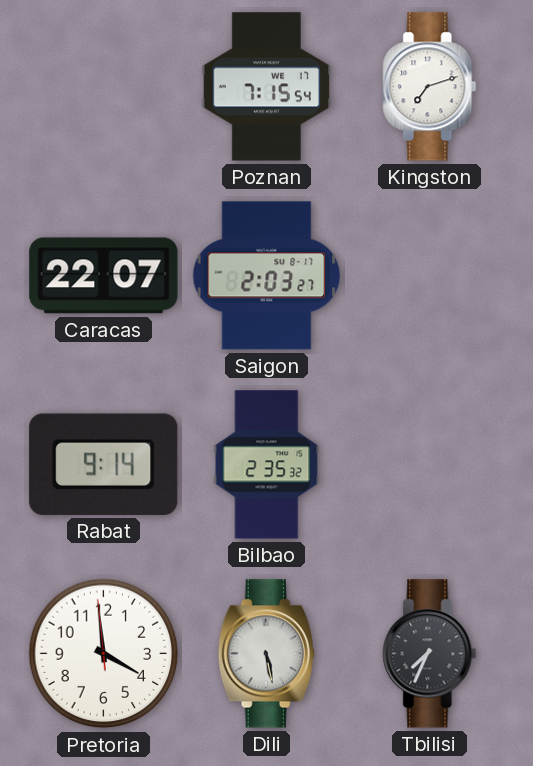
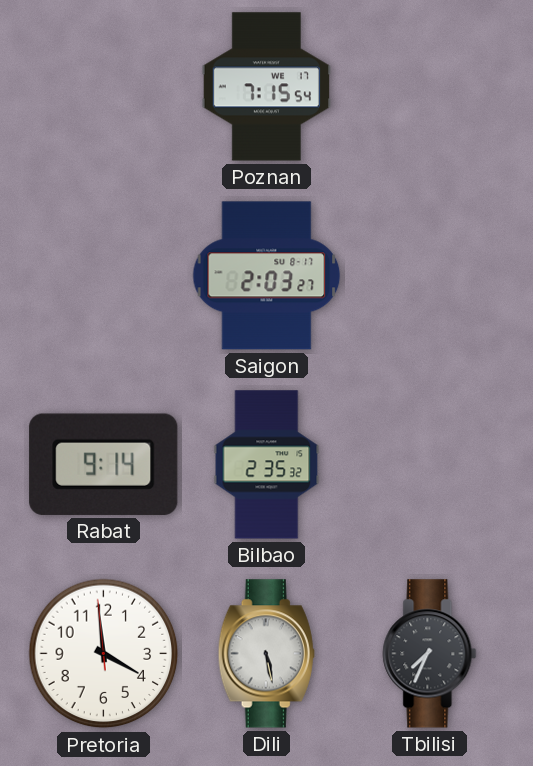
Kingston: 7:12 -> none (430, 87)
Caracas: 22:07 -> none (104, 276)
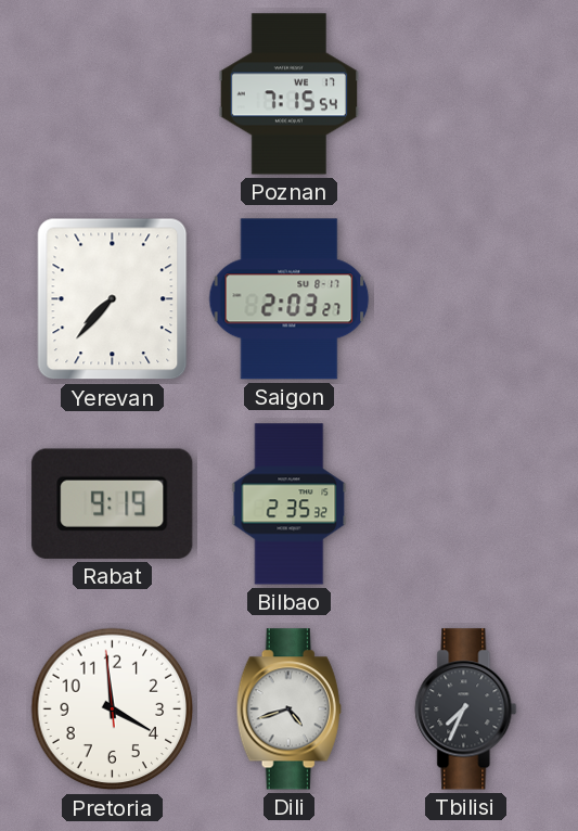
Yerevan: none -> 7:37 (113, 299)
Rabat: 9:14 -> 9:19 (113, 503)
Dili: 5:28 -> 4:42 (288, 709)
